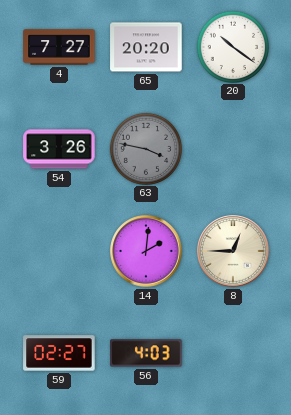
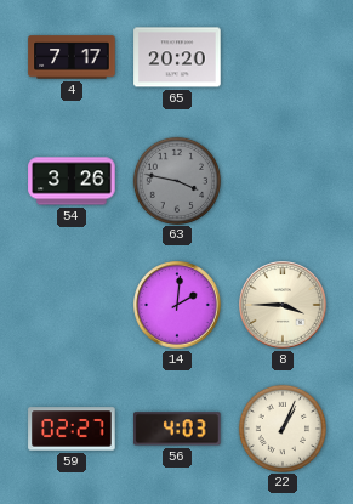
4: 7:27 -> 7:17 (72, 57)
20: 10:21 -> none (232, 46)
8: 12:45 -> 3:45 (283, 305)
22: none -> 1:04 (281, 427)
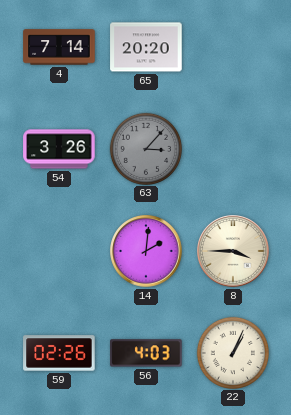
4: 7:17 -> 7:14 (59, 47)
63: 3:47 -> 3:07 (145, 148)
59: 02:27 -> 02:26 (59, 353)
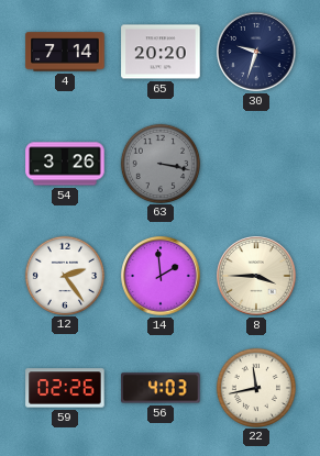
30: none -> 9:33 (256, 52)
63: 3:07 -> 3:17 (159, 163)
12: none -> 2:24 (64, 275)
14: 2:01 -> 1:59 (161, 276)
22: 1:04 -> 11:43 (255, 387)
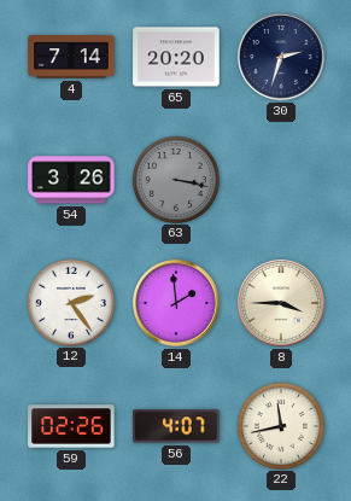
30: 9:33 -> 2:33 (281, 57)
56: 4:03 -> 4:07 (176, 426)
